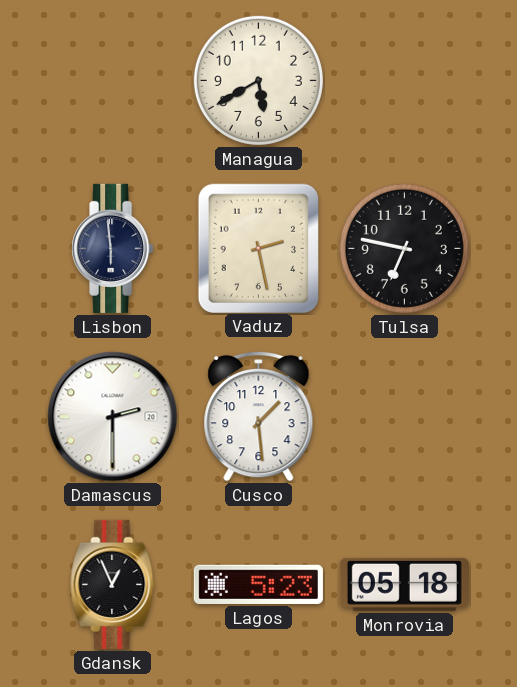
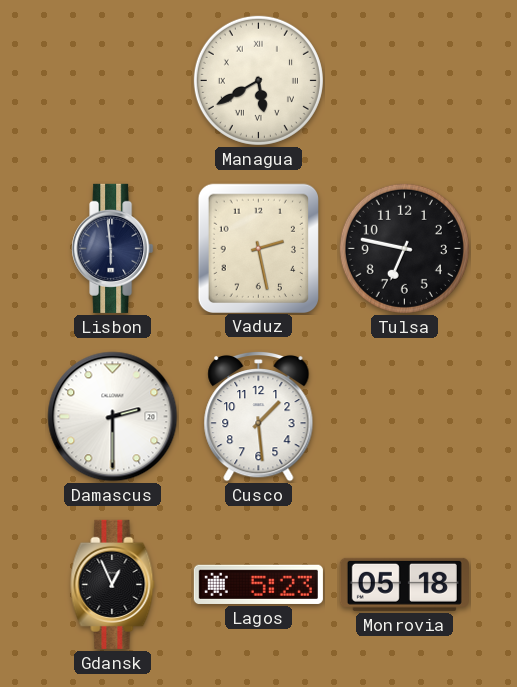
Managua numerals: Arabic -> Roman (258, 80)
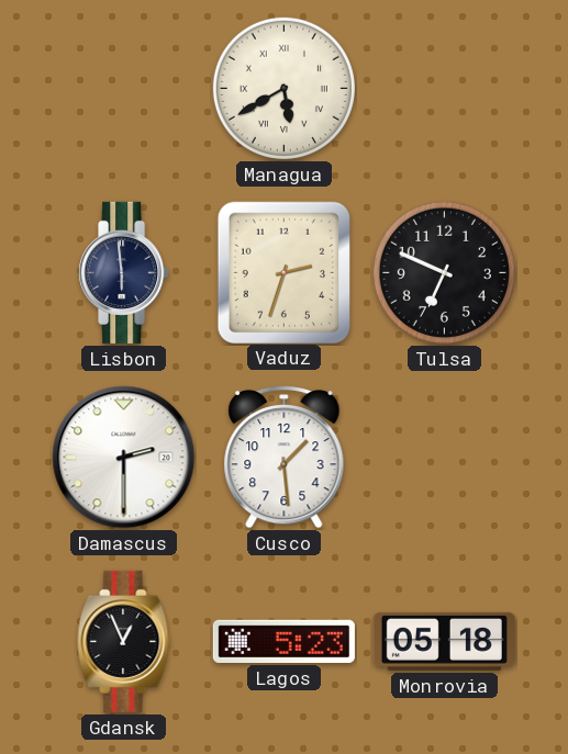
Vaduz: 2:28 -> 2:33 (283, 272)
Tulsa: 6:47 -> 6:49 (444, 272)
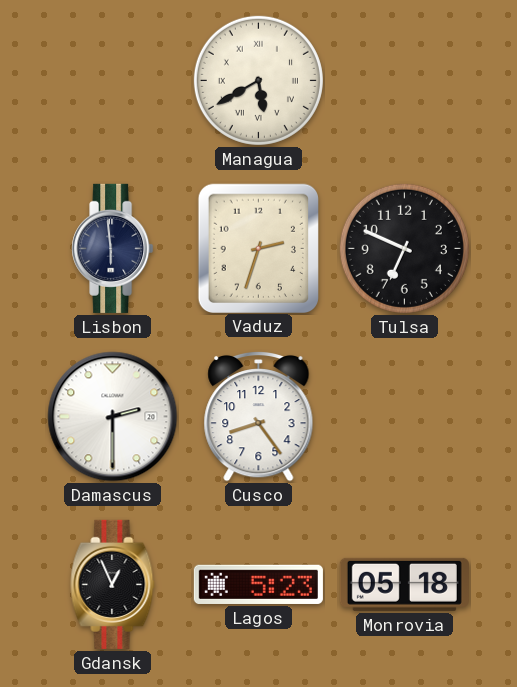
Cusco: 1:29 -> 8:24 (259, 416)
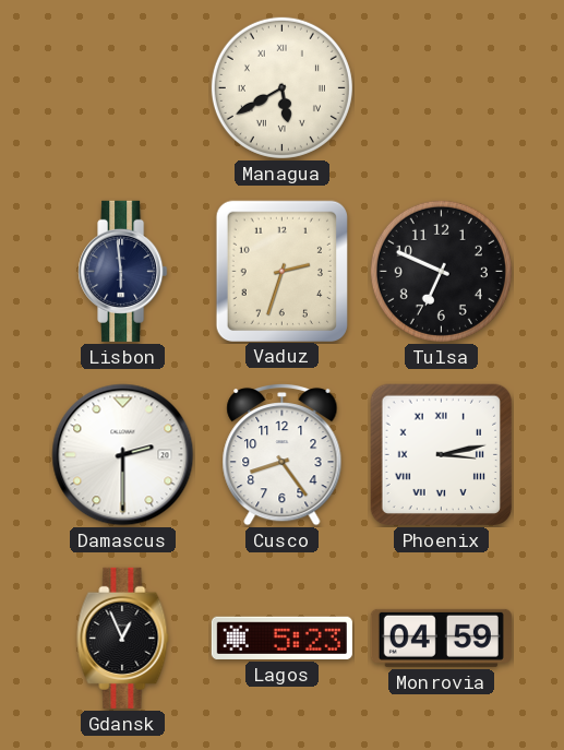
Phoenix: none -> 3:13 (442, 455)
Monrovia: 05:18 -> 04:59 (441, 638)
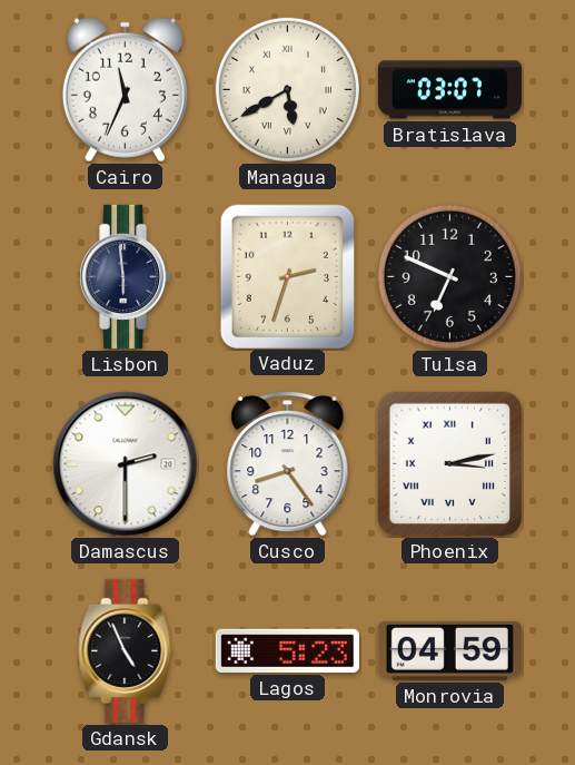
Cairo: none -> 11:34 (125, 90)
Bratislava: none -> 03:07 (449, 90)
Gdansk: 12:56 -> 4:56 (126, 650)
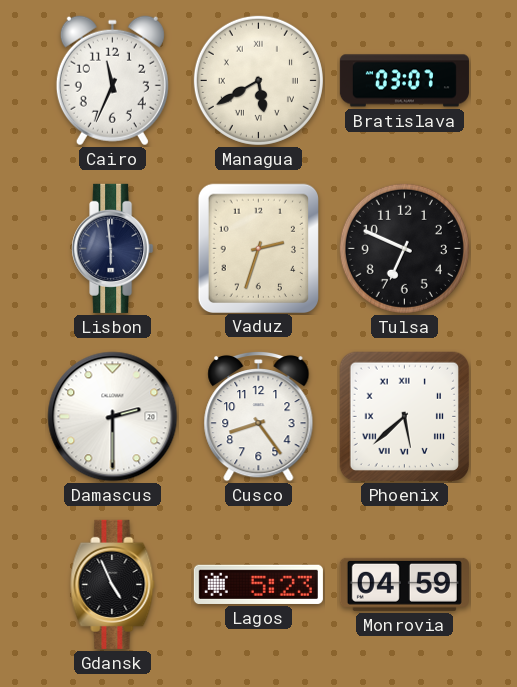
Phoenix: 3:13 -> 5:38 (405, 417)
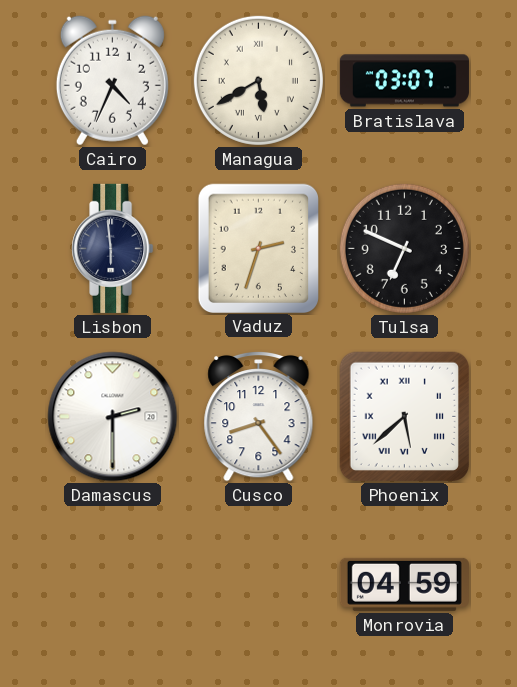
Cairo: 11:34 -> 4:34 (112, 81)
Gdansk: 4:56 -> none (113, 584)
Lagos: 5:23 -> none (258, 584)
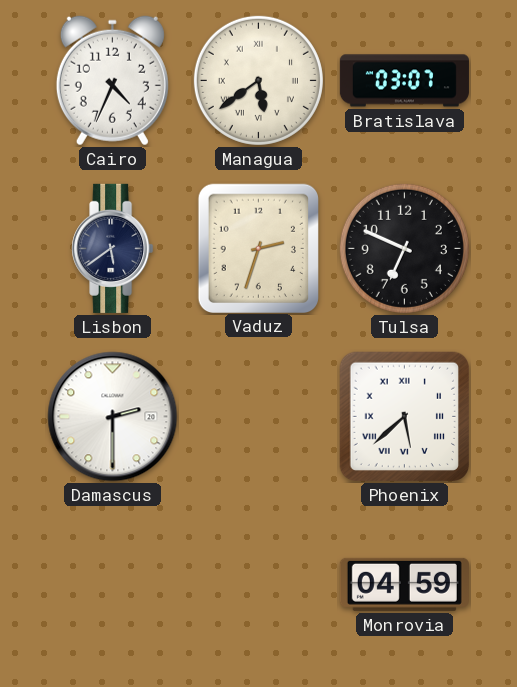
Managua: 5:40 -> 5:39 (258, 80)
Lisbon: 5:59 -> 5:39 (113, 248)
Cusco: 8:24 -> none (259, 416)
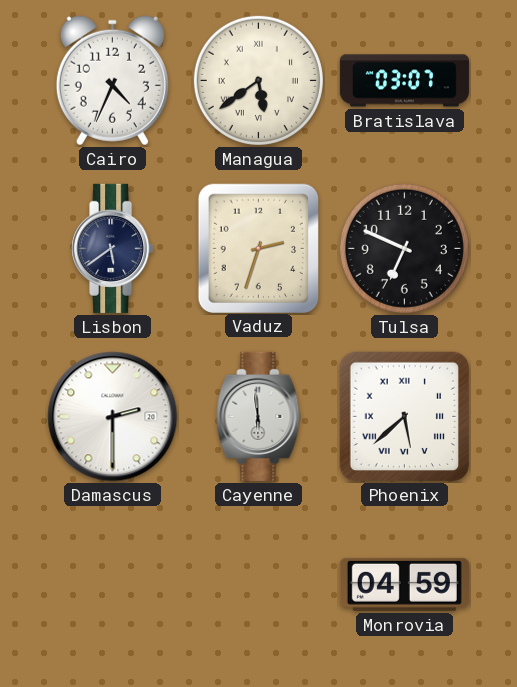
Cayenne: none -> 5:59 (259, 416)
